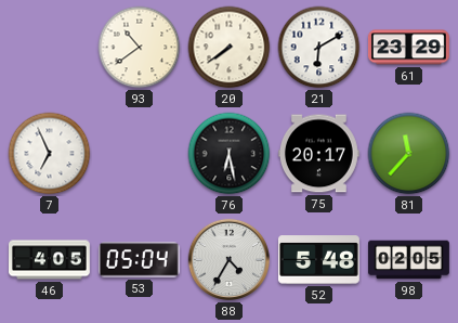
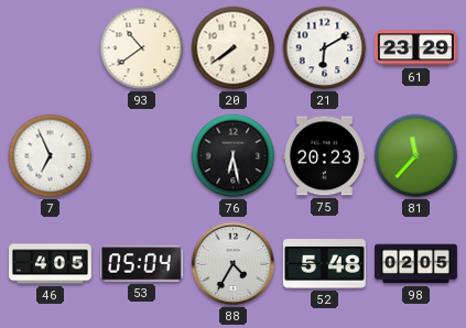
75: 20:17 -> 20:23 (324, 156)
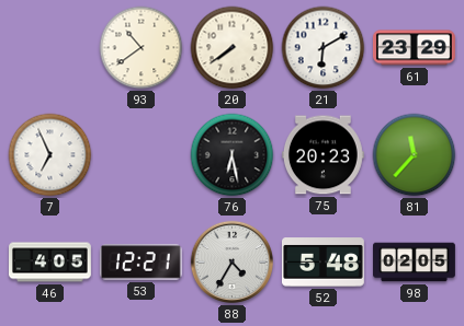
53: 05:04 -> 12:21 (140, 263)
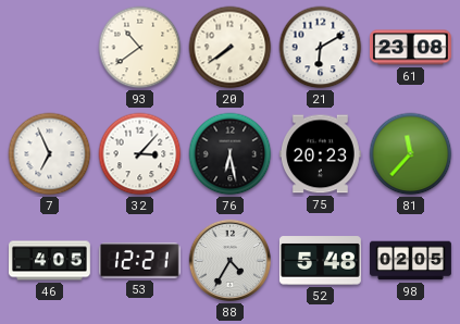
61: 23:29 -> 23:08 (411, 48)
32: none -> 3:07 (140, 154)
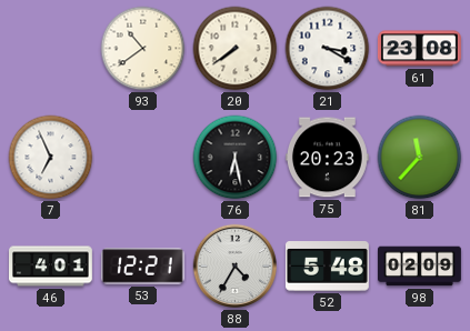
21: 6:10 -> 3:20 (328, 49)
32: 3:07 -> none (140, 154)
46: 4:05 -> 4:01 (51, 267)
98: 02:05 -> 02:09 (420, 267)
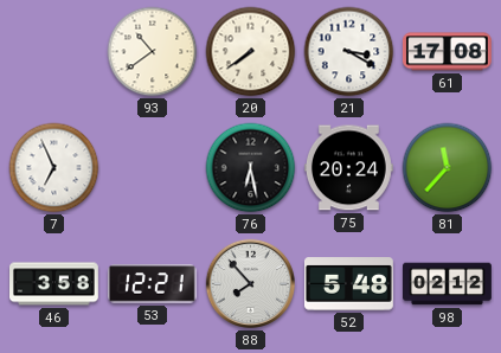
61: 23:08 -> 17:08 (448, 52)
75: 20:23 -> 20:24 (348, 168)
46: 4:01 -> 3:58 (54, 284)
88: 4:35 -> 7:53 (251, 284)
98: 02:09 -> 02:12 (448, 284)
